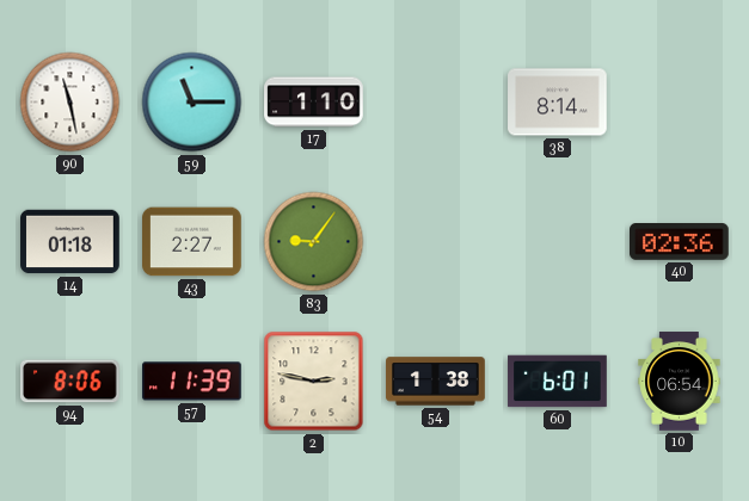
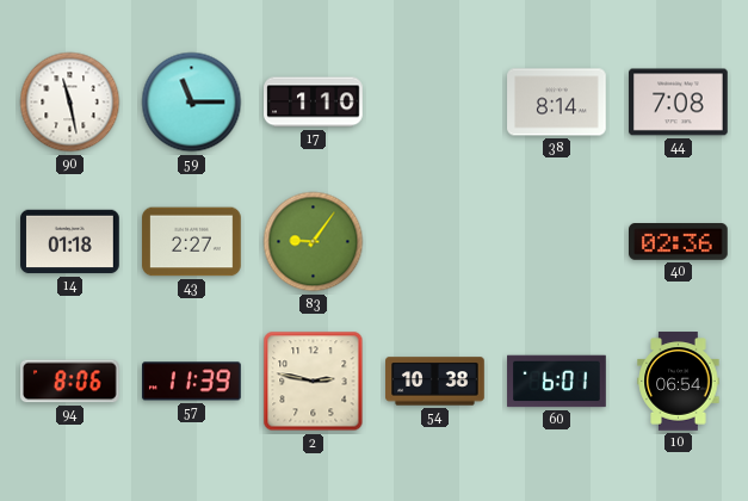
44: none -> 7:08 (679, 103)
54: 1:38 -> 10:38 (435, 382)
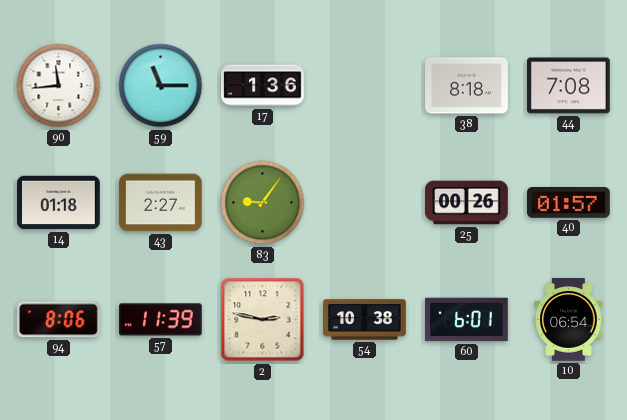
90: 11:28 -> 11:44 (59, 86)
17: 1:10 -> 1:36 (263, 86)
38: 8:14 -> 8:18 (467, 86)
25: none -> 00:26 (467, 203)
40: 02:36 -> 01:57 (569, 203)
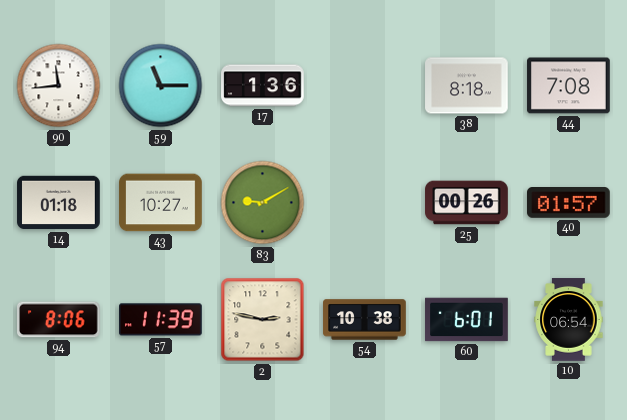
43: 2:27 -> 10:27 (161, 203)
83: 9:06 -> 9:10 (263, 203)
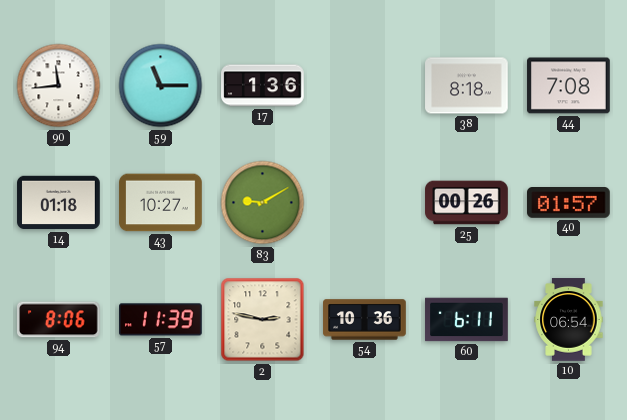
54: 10:38 -> 10:36 (365, 320)
60: 6:01 -> 6:11 (467, 320)
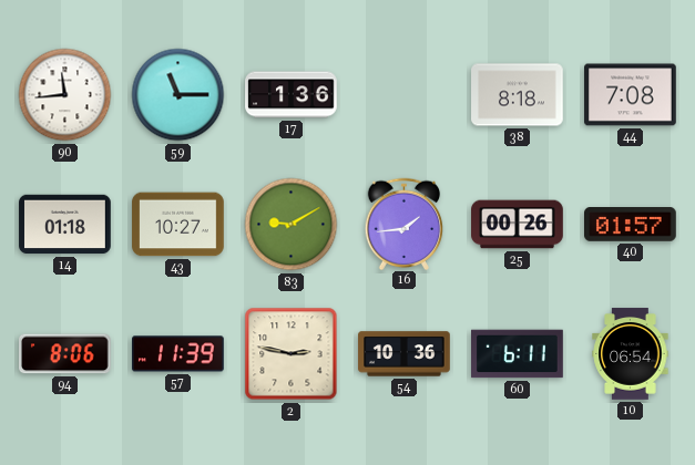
16: none -> 1:44 (405, 224)
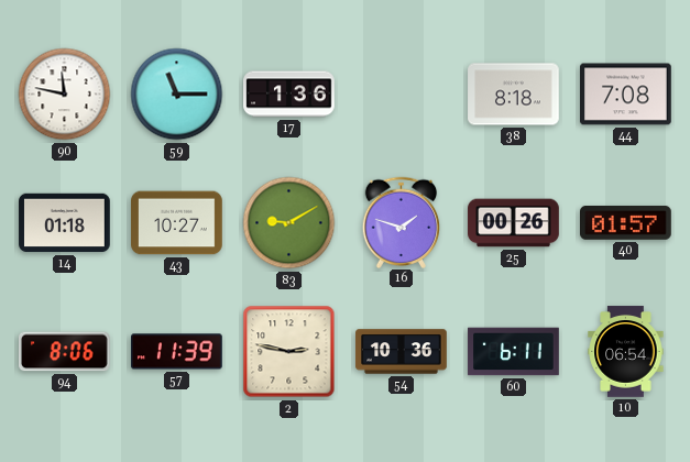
90: 11:44 -> 11:47 (65, 95)
16: 1:44 -> 1:48 (402, 222)
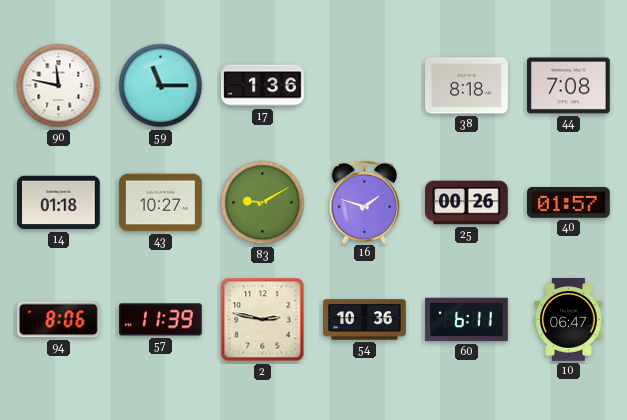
10: 06:54 -> 06:47 (569, 320)
